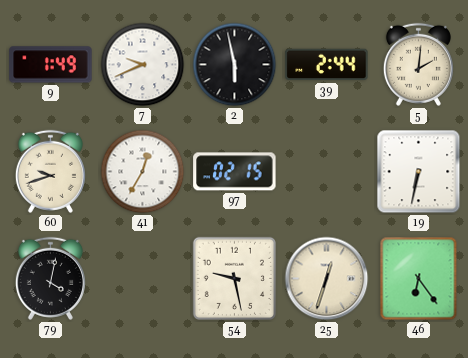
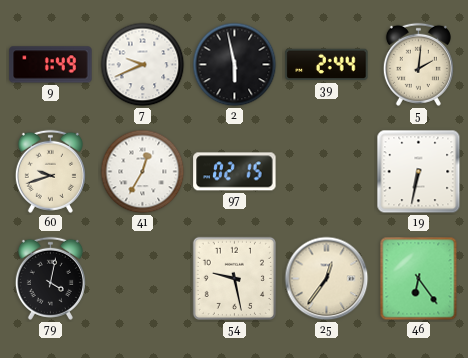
25: 12:33 -> 12:36 (327, 279)
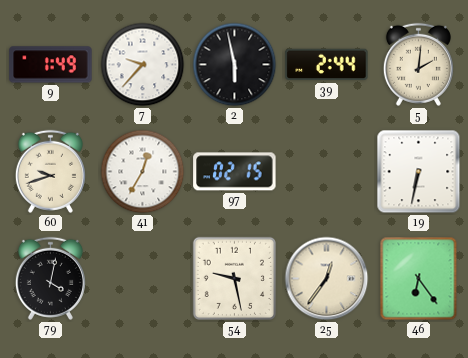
7: 9:41 -> 9:37 (143, 65)
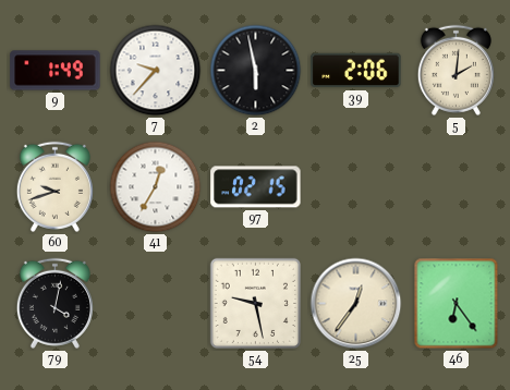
39: 2:44 -> 2:06 (356, 71)
19: 6:32 -> none (419, 172)
